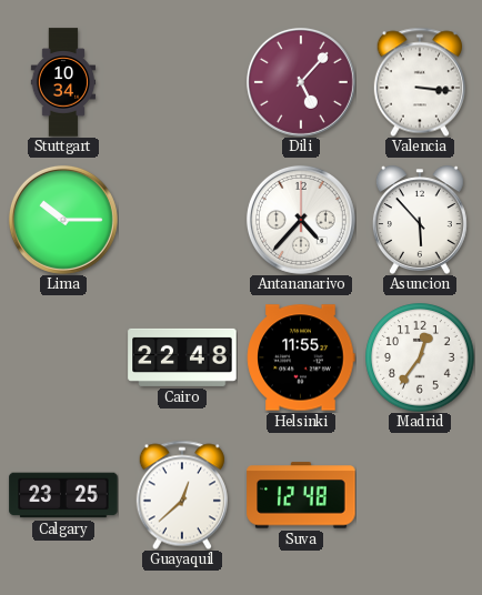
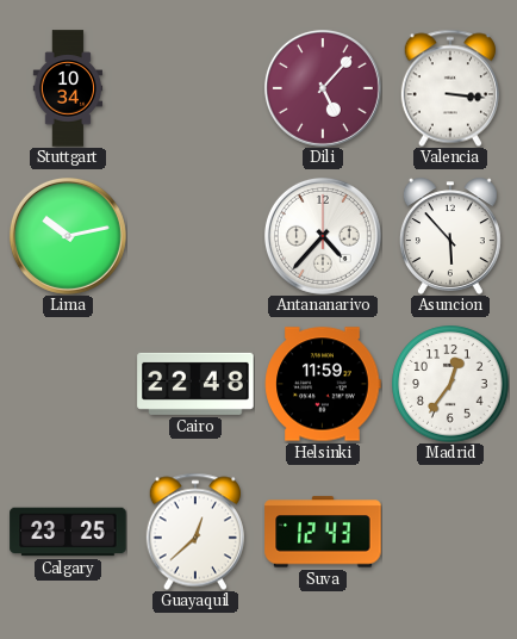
Lima: 10:15 -> 10:13 (68, 236)
Helsinki: 11:55 -> 11:59 (323, 384)
Suva: 12:48 -> 12:43 (323, 532)
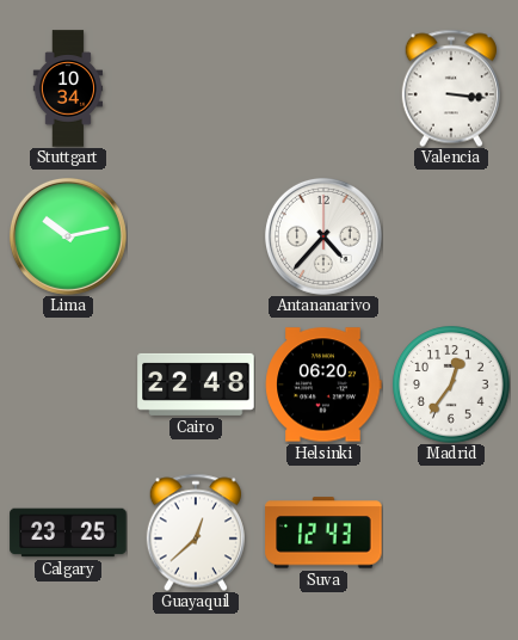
Dili: 5:07 -> none (323, 88)
Asuncion: 5:53 -> none (450, 236)
Helsinki: 11:59 -> 06:20 (323, 384)
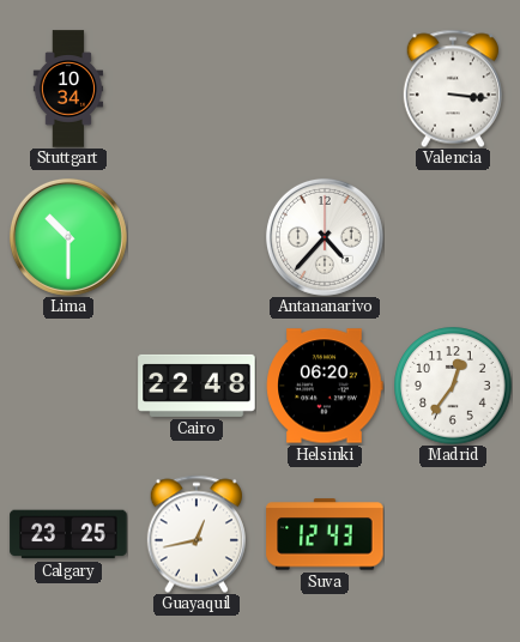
Lima: 10:13 -> 10:30 (68, 237)
Guayaquil: 12:38 -> 12:43 (196, 534)
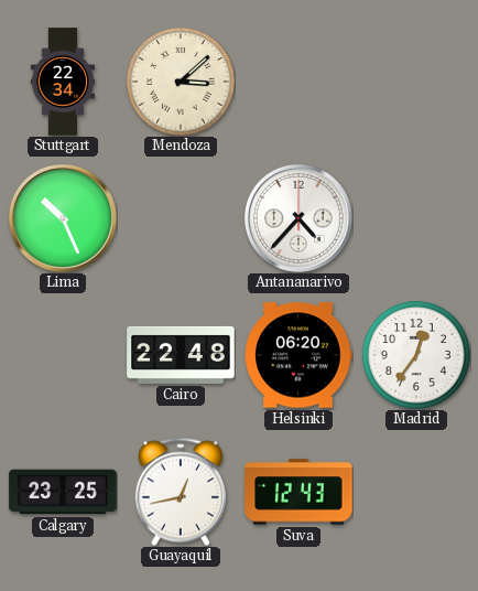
Stuttgart: 10:34 -> 22:34 (63, 82)
Mendoza: none -> 3:08 (181, 82)
Valencia: 3:16 -> none (453, 89)
Lima: 10:30 -> 10:26 (63, 218)
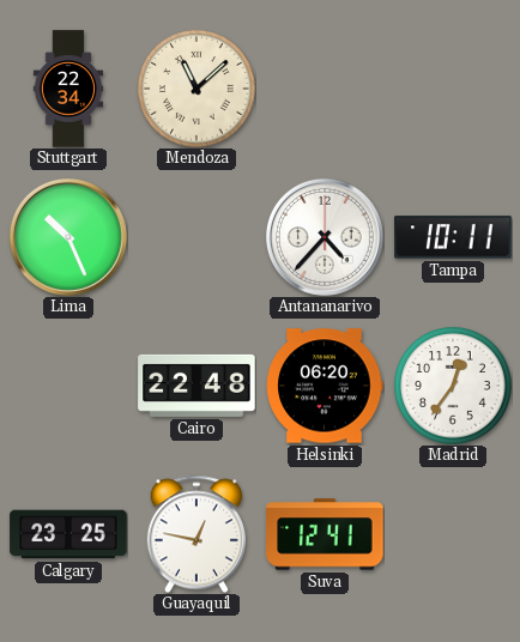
Mendoza: 3:08 -> 11:08 (196, 89)
Tampa: none -> 10:11 (453, 237)
Guayaquil: 12:43 -> 12:47 (196, 534)
Suva: 12:43 -> 12:41 (325, 534)
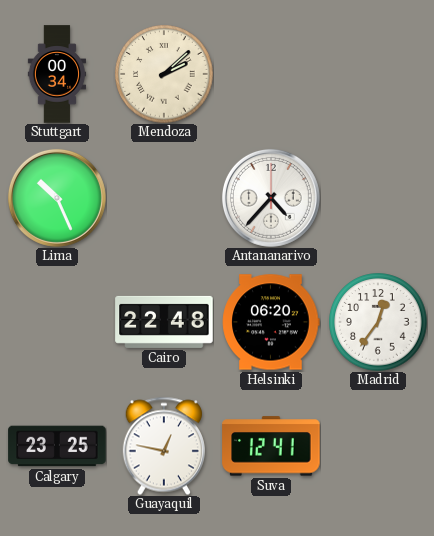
Stuttgart: 22:34 -> 00:34 (57, 74)
Mendoza: 11:08 -> 2:08 (164, 74)
Tampa: 10:11 -> none (453, 237)
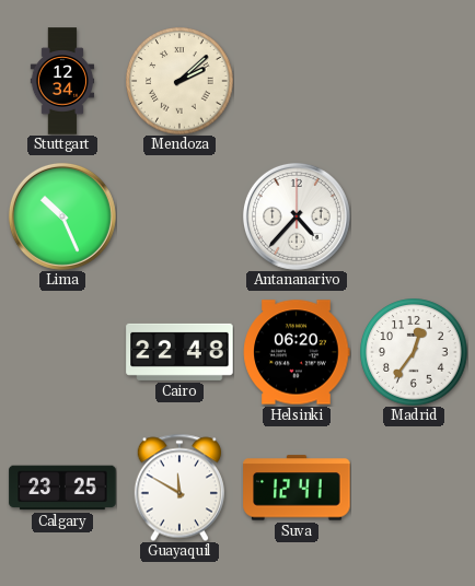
Stuttgart: 00:34 -> 12:34 (62, 81)
Guayaquil: 12:47 -> 11:50 (179, 488)
